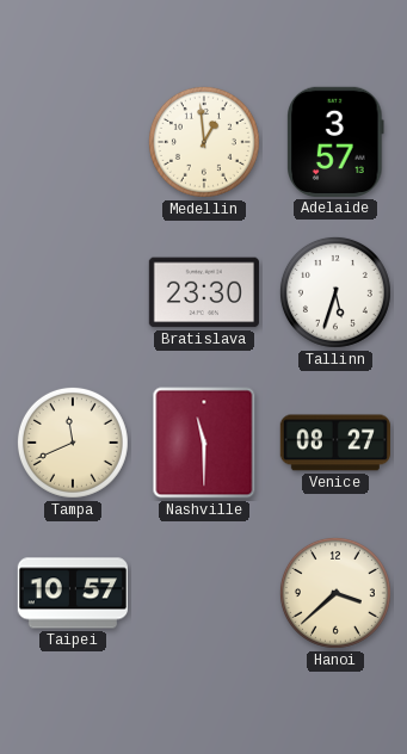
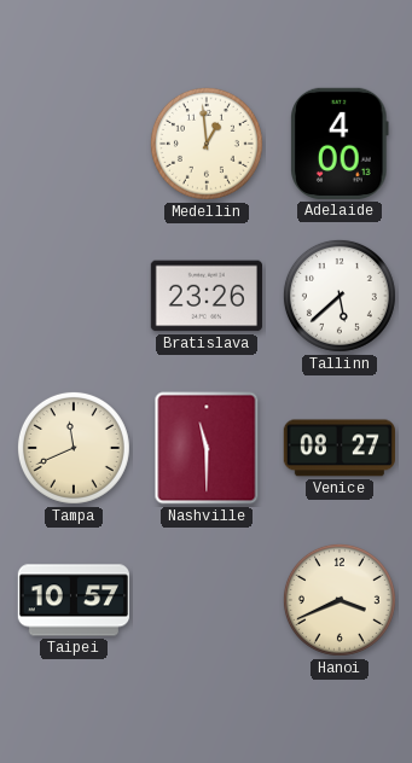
Adelaide: 3:57 -> 4:00 (340, 144)
Bratislava: 23:30 -> 23:26 (207, 296)
Tallinn: 5:33 -> 5:38 (340, 296)
Hanoi: 3:38 -> 3:41 (340, 600)
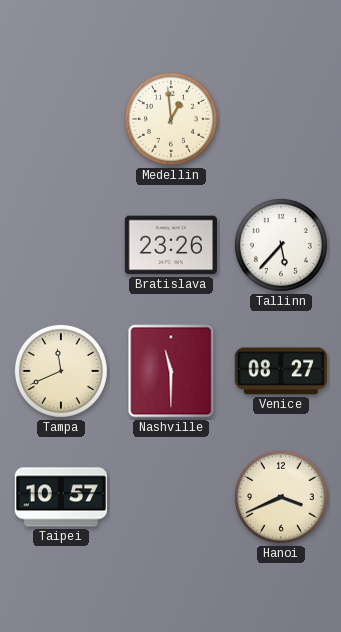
Adelaide: 4:00 -> none (340, 144)
Tallinn: 5:38 -> 5:37 (281, 245)
